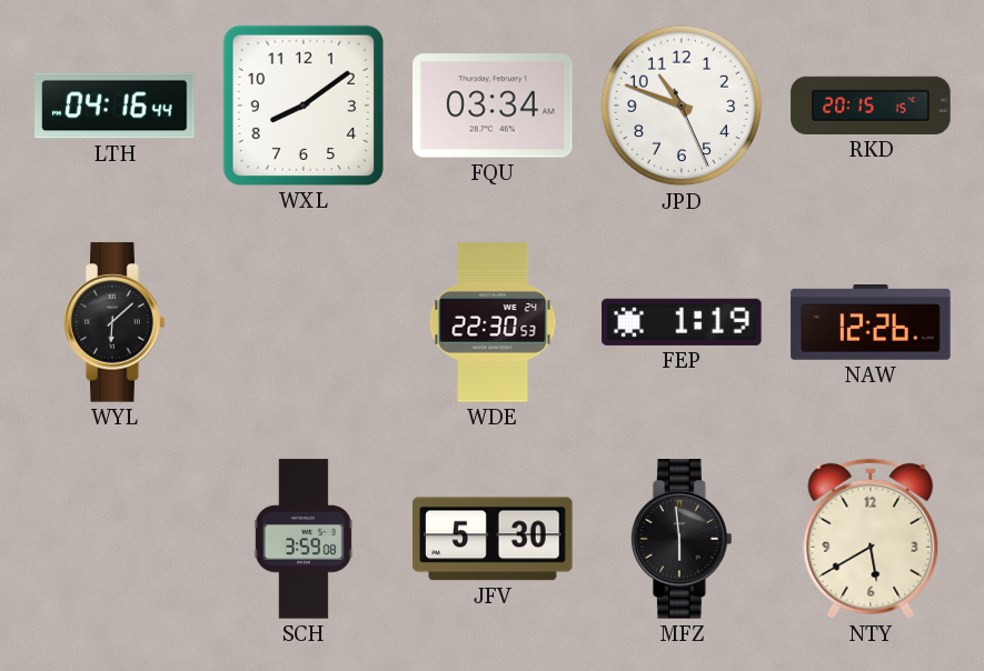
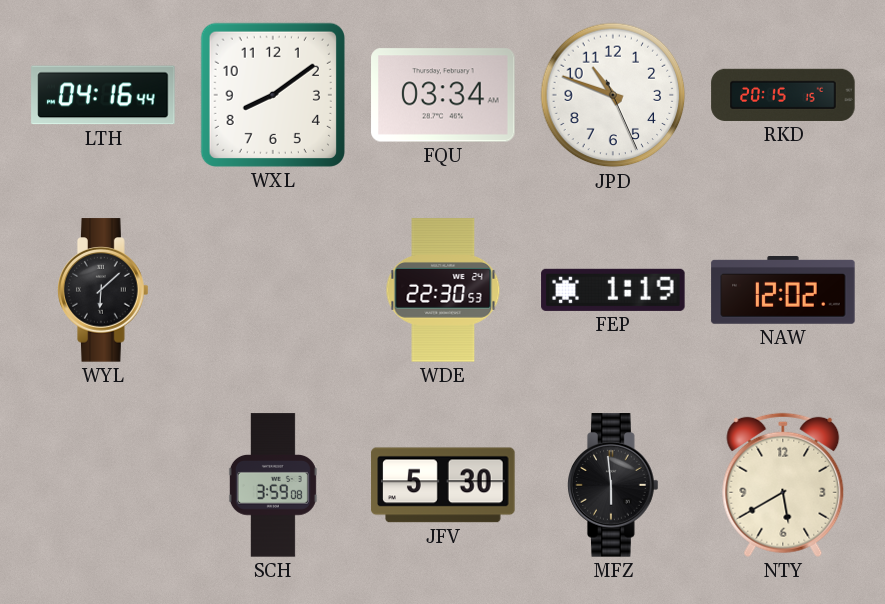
NAW: 12:26 -> 12:02 (783, 290)
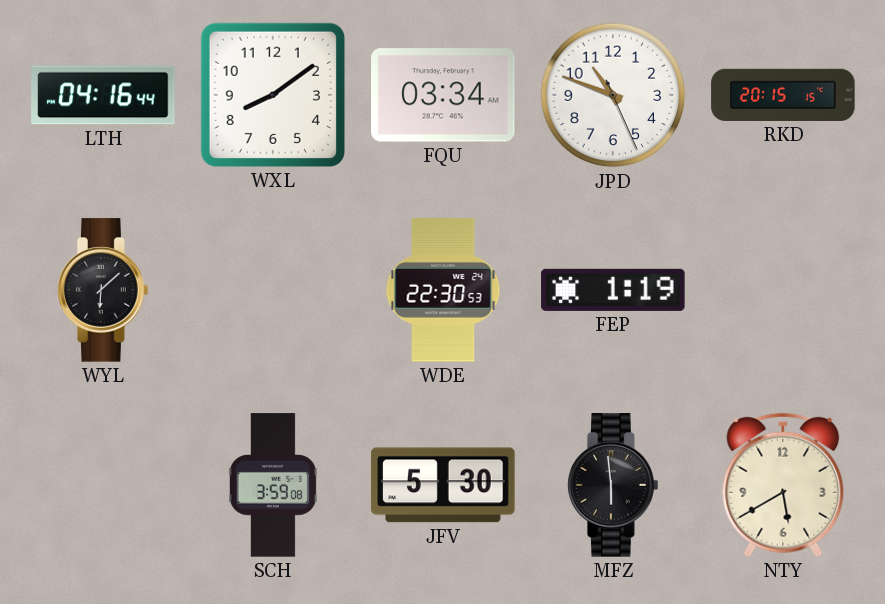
NAW: 12:02 -> none (783, 290)
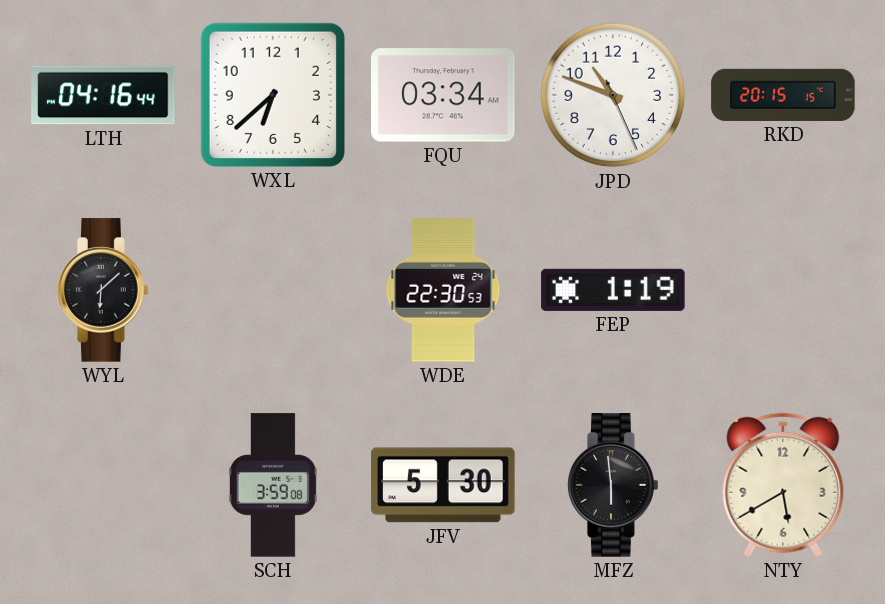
WXL: 8:09 -> 6:38 (273, 95)
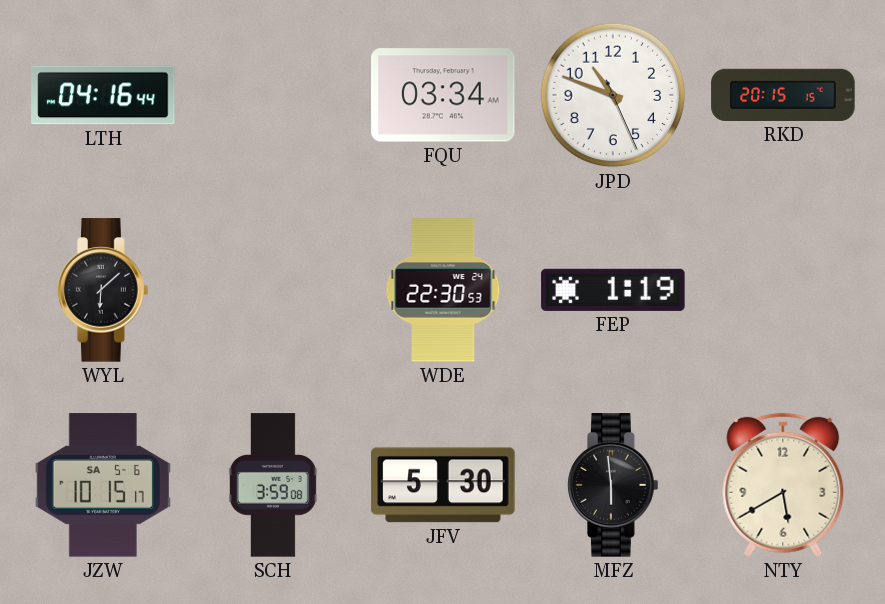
WXL: 6:38 -> none (273, 95)
JZW: none -> 10:15 (103, 485)
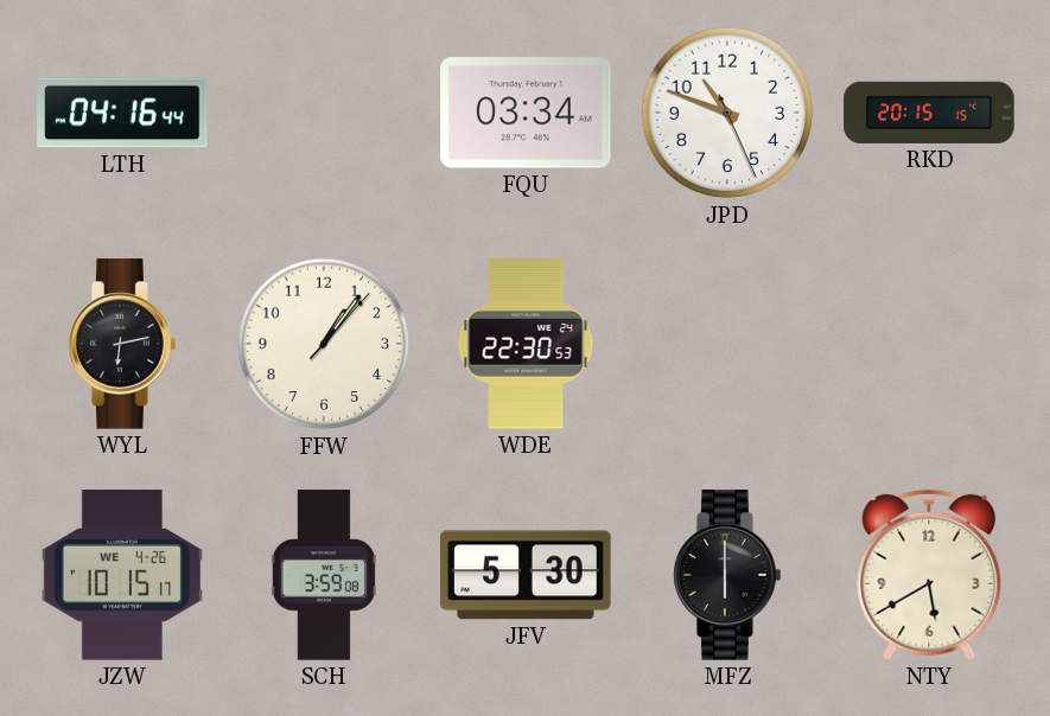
WYL: 6:08 -> 6:13 (122, 344)
FFW: none -> 1:06 (324, 344)
FEP: 1:19 -> none (613, 290)
JZW date: SA 5-6 -> WE 4-26 (122, 575)
MFZ: 5:59 -> 6:00 (727, 575)
